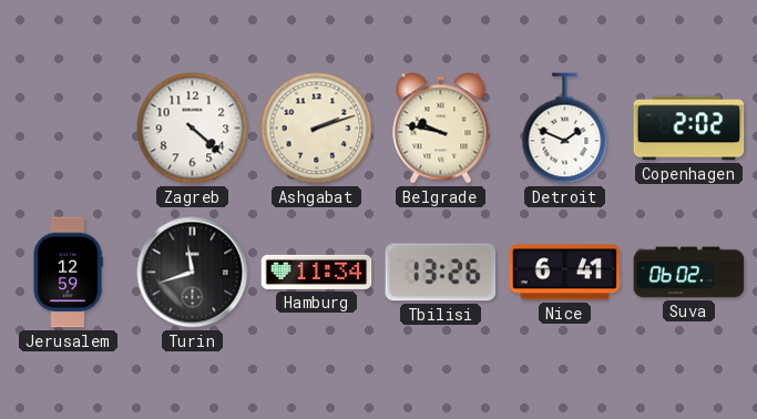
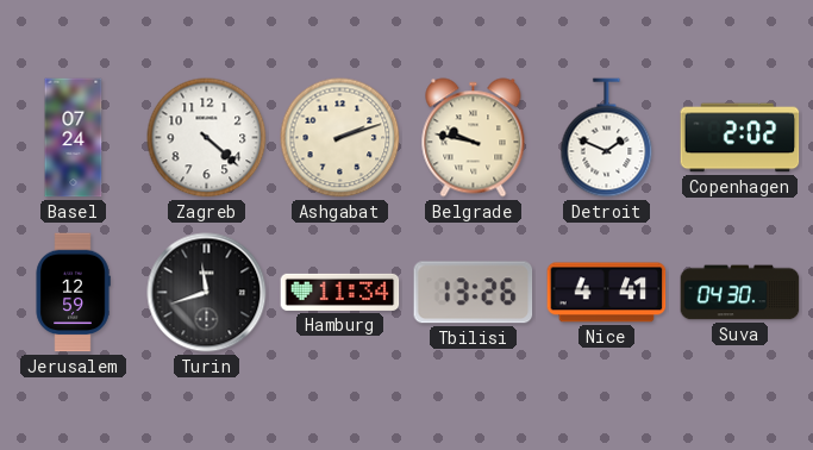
Basel: none -> 07:24 (74, 138)
Nice: 6:41 -> 4:41 (607, 293)
Suva: 06:02 -> 04:30 (740, 293)
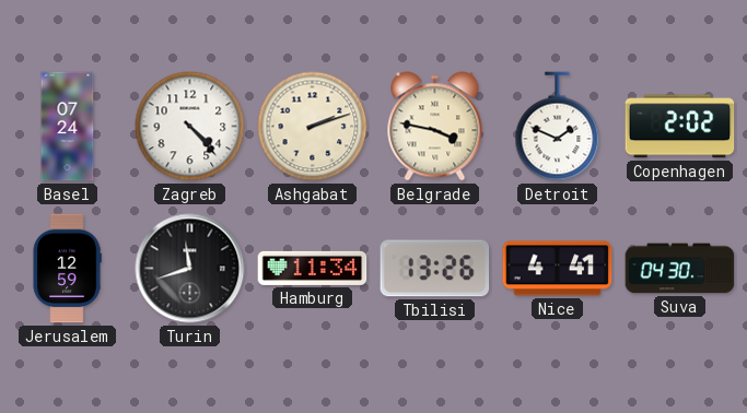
Zagreb: 4:22 -> 4:23 (190, 127)
Belgrade: 9:47 -> 3:47 (435, 127)
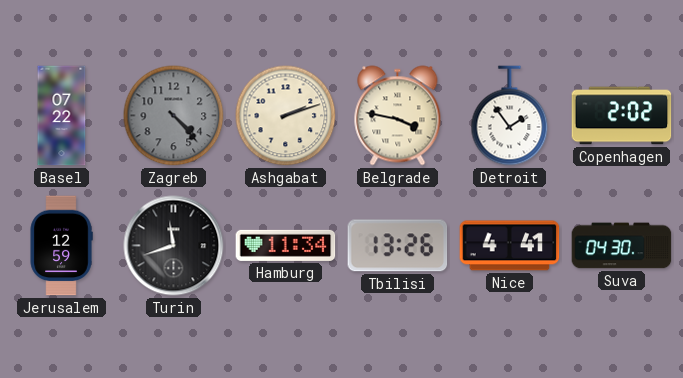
Basel: 07:24 -> 07:22 (62, 116)
Zagreb dial: white -> grey (174, 116)
Detroit: 1:49 -> 1:54 (510, 116)
